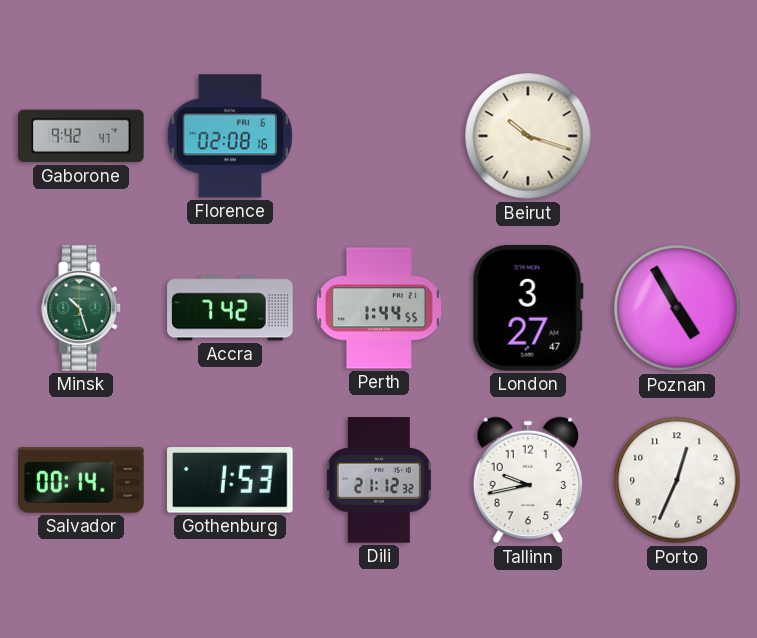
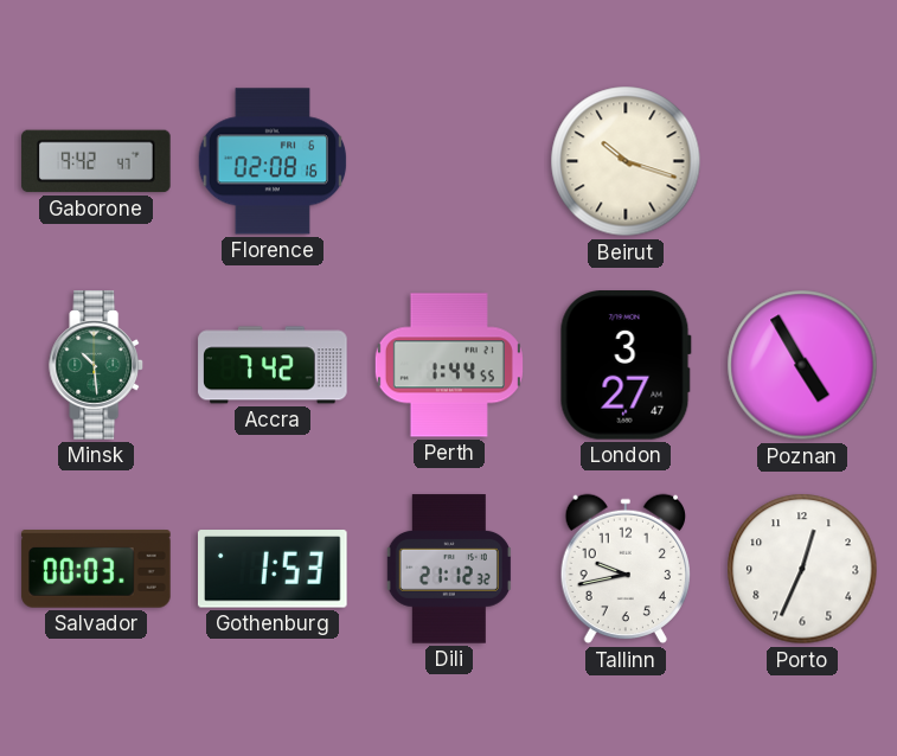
Minsk: 10:27 -> 10:29 (97, 365)
Salvador: 00:14 -> 00:03 (96, 569)
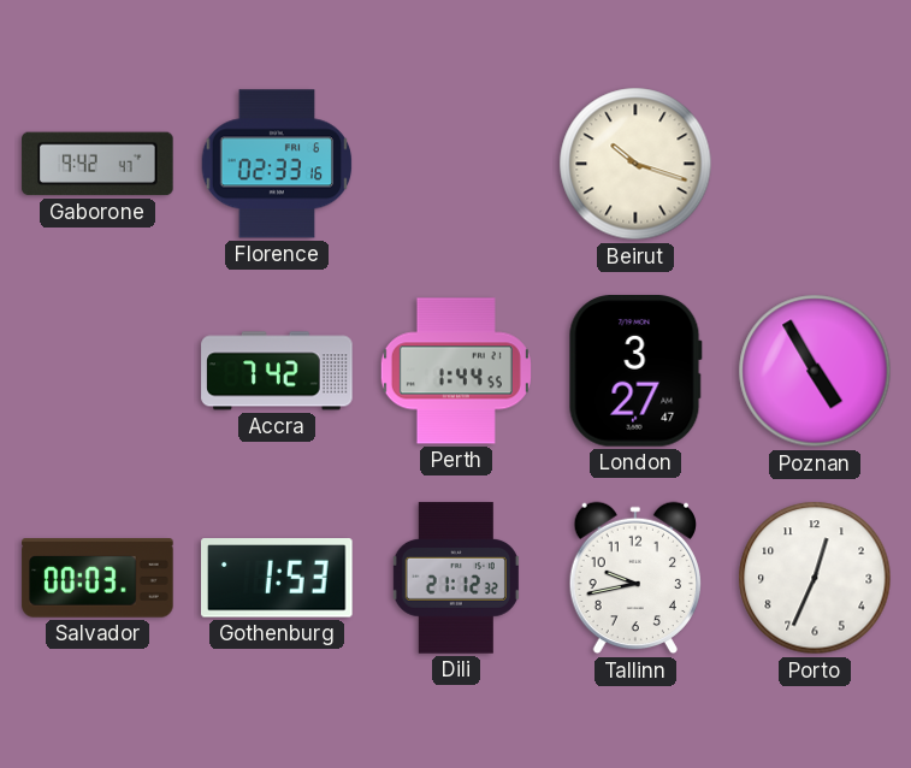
Florence: 02:08 -> 02:33 (277, 164)
Minsk: 10:29 -> none (97, 365)
